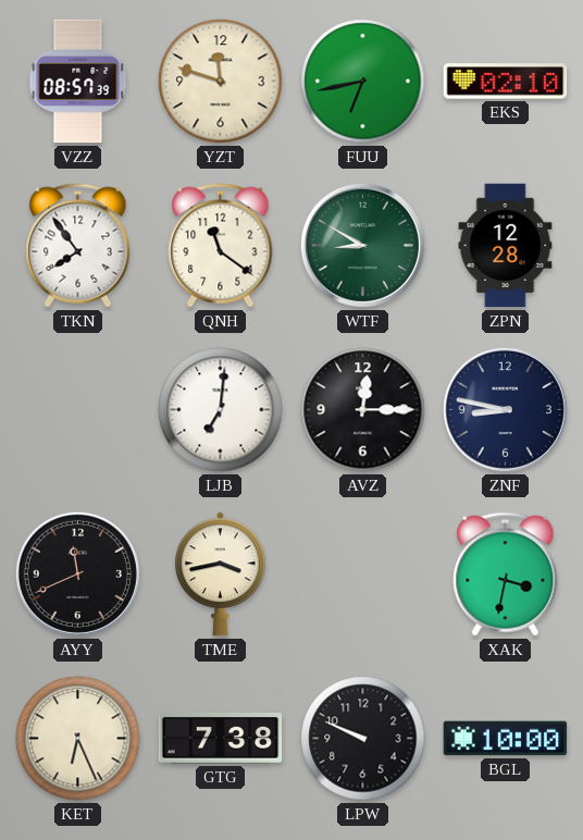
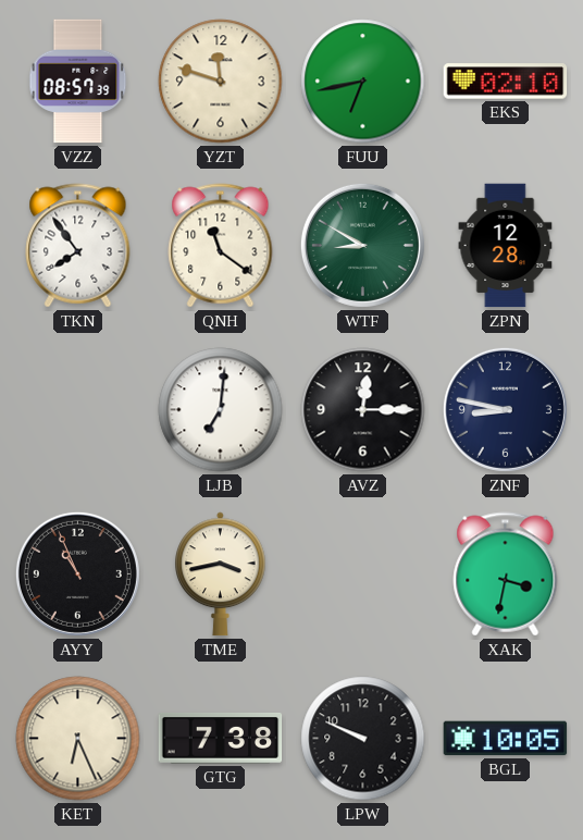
AYY: 11:41 -> 10:56 (77, 573)
BGL: 10:00 -> 10:05 (506, 739)
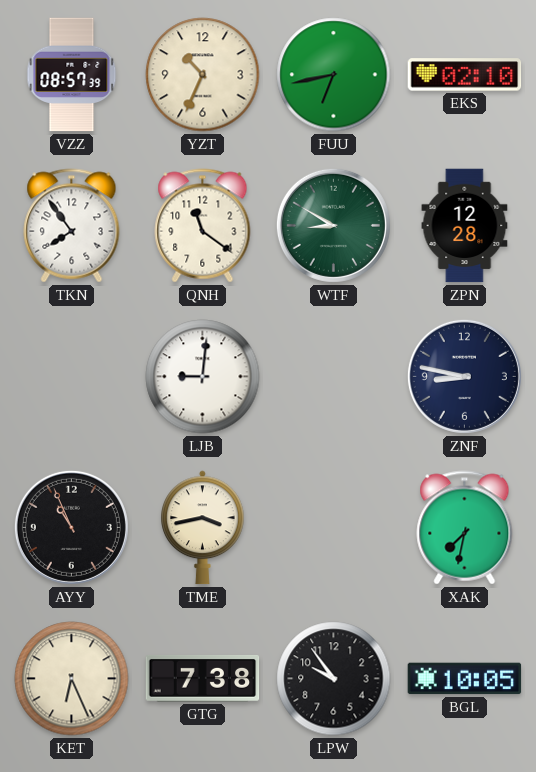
YZT: 11:48 -> 10:34 (203, 75)
LJB: 7:01 -> 9:01 (203, 377)
AVZ: 12:15 -> none (363, 410)
XAK: 3:32 -> 7:32 (465, 528)
LPW: 9:49 -> 9:54 (334, 679)
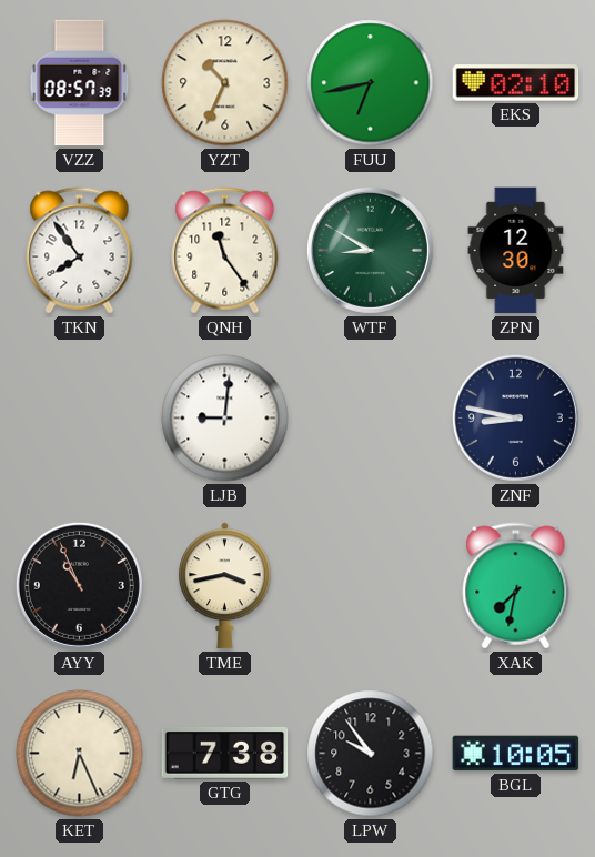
QNH: 11:21 -> 11:24 (225, 251)
ZPN: 12:28 -> 12:30 (516, 251)
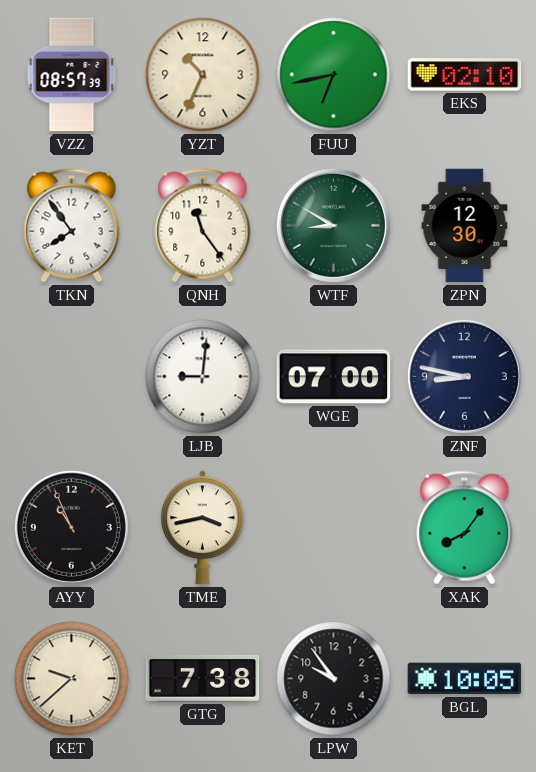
WGE: none -> 07:00 (334, 377)
XAK: 7:32 -> 8:06 (465, 528)
KET: 6:26 -> 9:38 (72, 679)
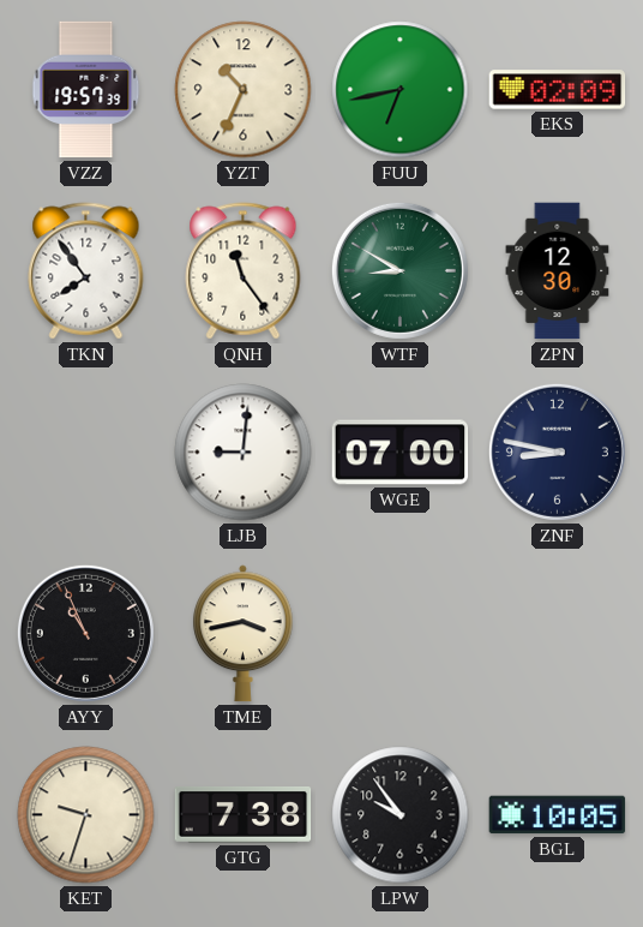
VZZ: 08:57 -> 19:57 (86, 90)
EKS: 02:10 -> 02:09 (558, 90)
XAK: 8:06 -> none (465, 528)
KET: 9:38 -> 9:33 (86, 815)
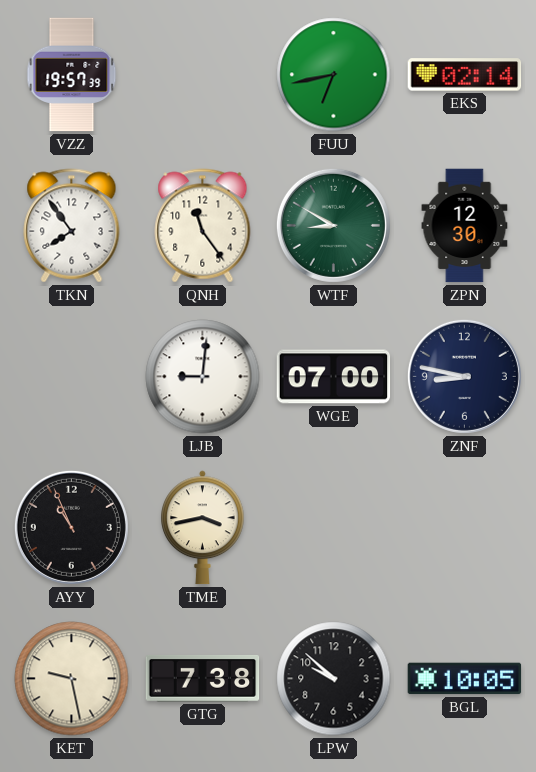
YZT: 10:34 -> none (244, 90)
EKS: 02:09 -> 02:14 (465, 75)
KET: 9:33 -> 9:28 (72, 679)
LPW: 9:54 -> 9:52 (334, 679)
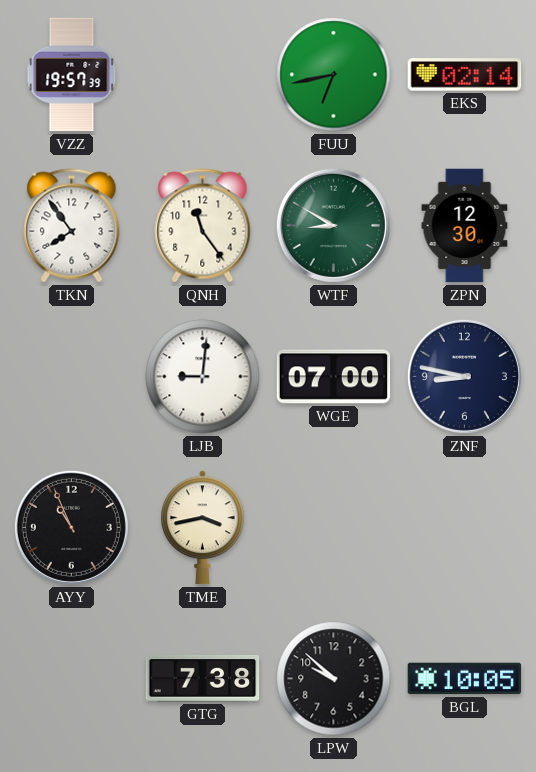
KET: 9:28 -> none (72, 679)
